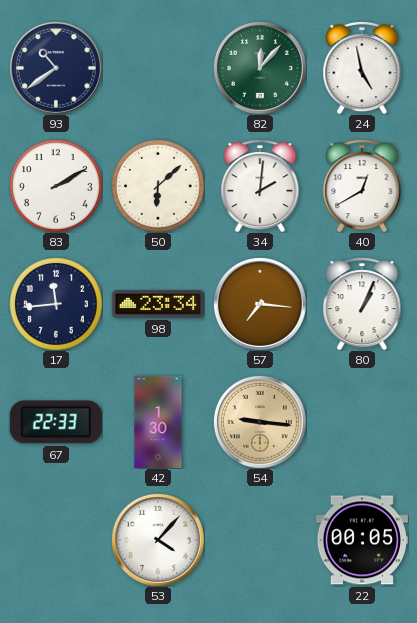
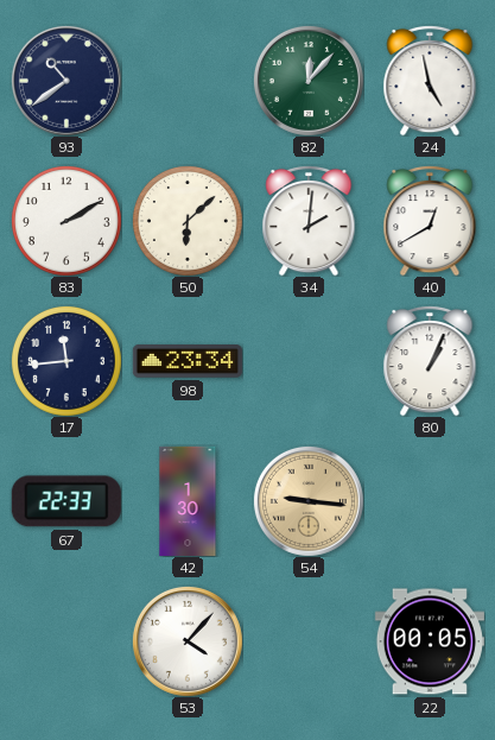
57: 7:16 -> none (260, 304)
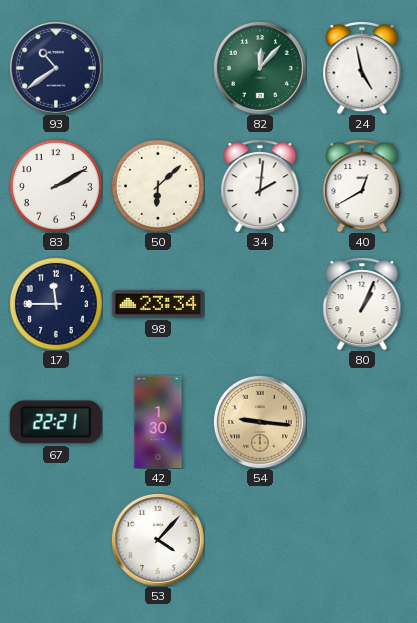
17: 11:44 -> 11:45 (56, 304)
67: 22:33 -> 22:21 (56, 422)
22: 00:05 -> none (430, 641)
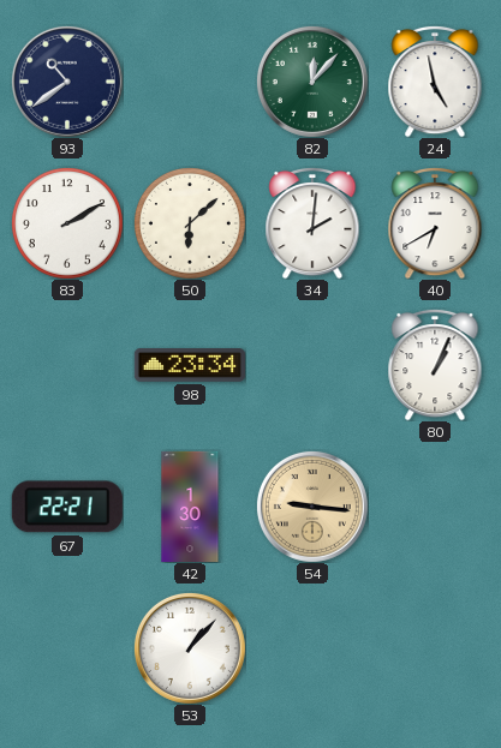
40: 12:40 -> 6:40 (435, 223)
17: 11:45 -> none (56, 304)
53: 4:07 -> 1:07 (190, 648)
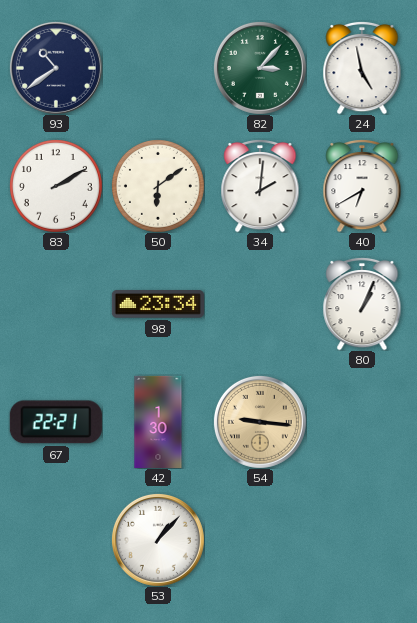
82: 12:07 -> 3:07 (260, 68)
50: 6:08 -> 6:09 (158, 186)
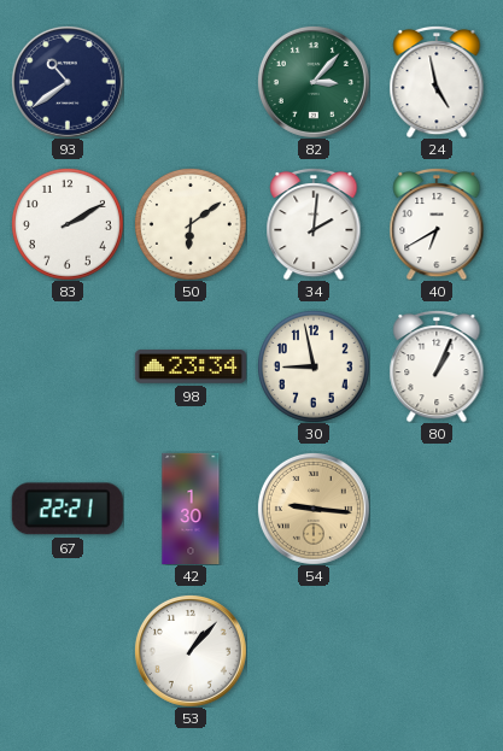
30: none -> 8:58 (314, 366)
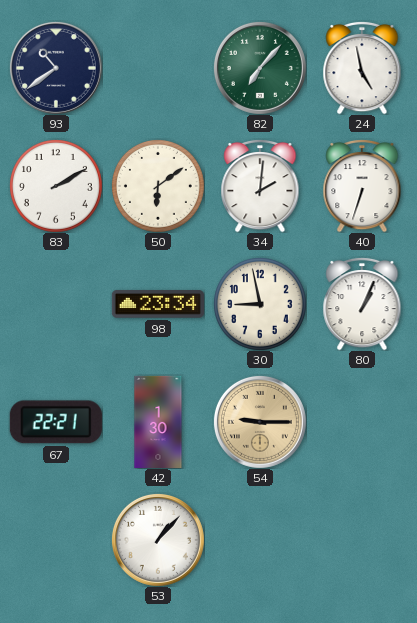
82: 3:07 -> 7:07 (260, 68)
40: 6:40 -> 6:33 (362, 186)
54: 9:16 -> 9:15 (260, 422)
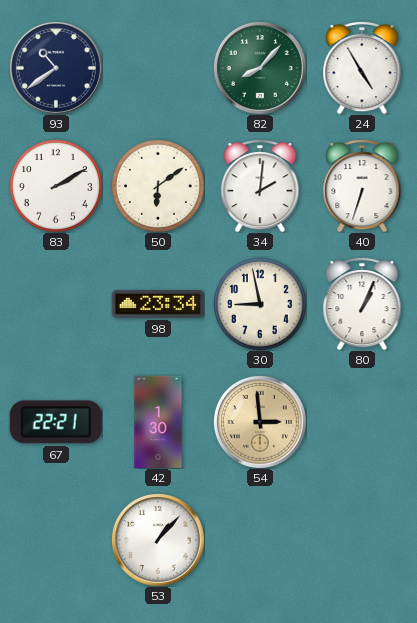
82: 7:07 -> 8:07 (260, 68)
24: 4:58 -> 4:55 (362, 68)
54: 9:15 -> 2:59 (260, 422)
